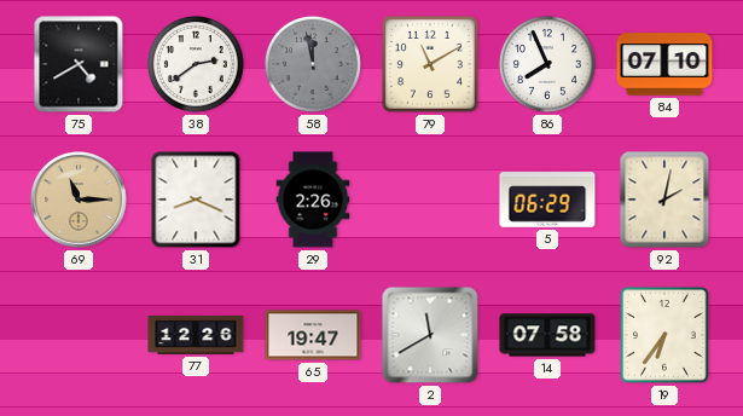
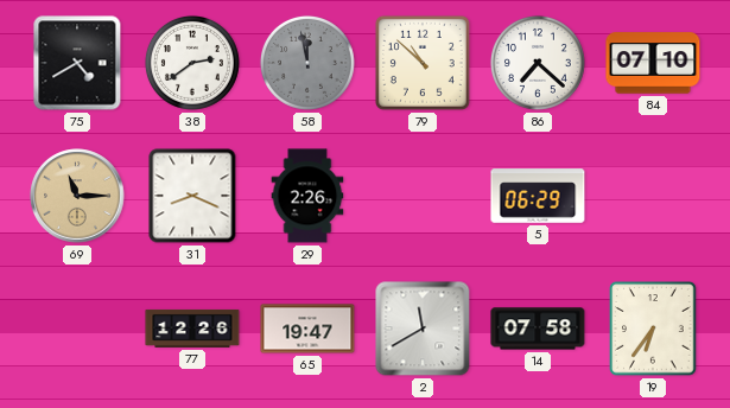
79: 11:10 -> 10:52 (423, 63)
86: 7:56 -> 7:22 (538, 63)
92: 2:02 -> none (664, 200)
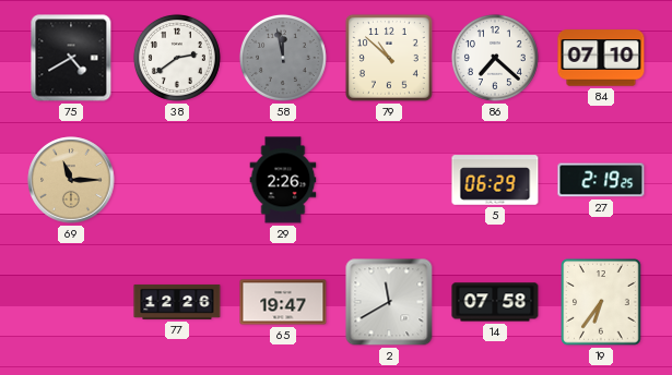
31: 8:19 -> none (192, 196)
27: none -> 2:19 (601, 180)
